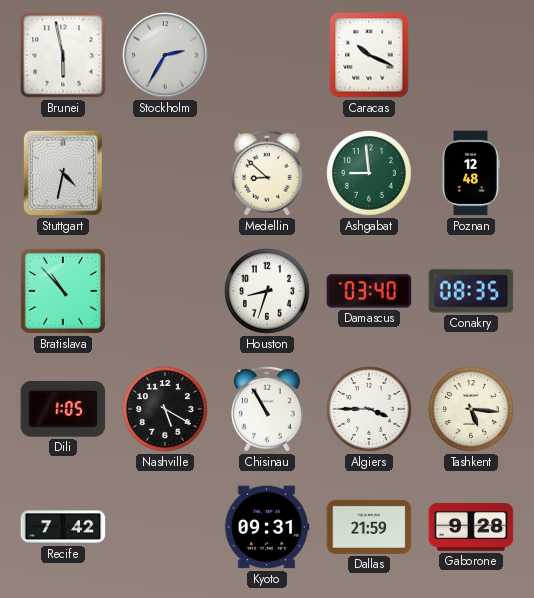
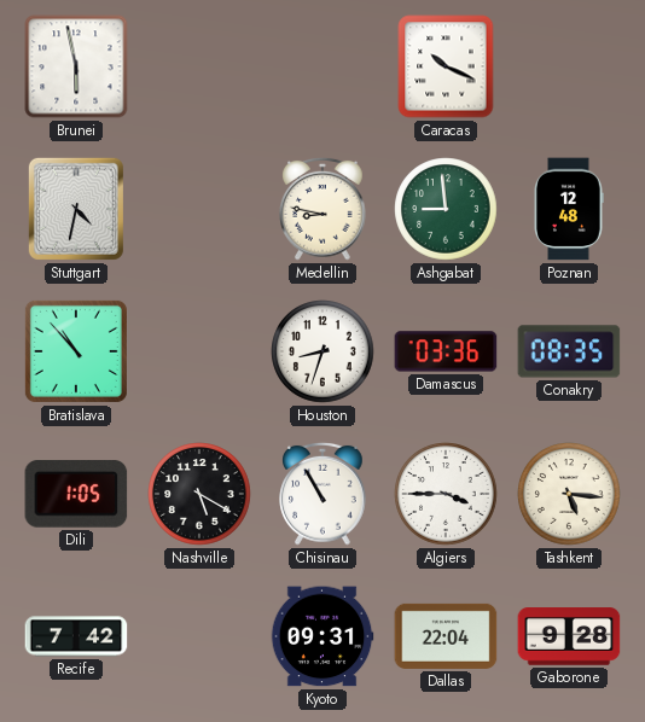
Stockholm: 2:35 -> none (165, 55)
Medellin: 8:52 -> 8:47 (322, 209)
Damascus: 03:40 -> 03:36 (446, 351)
Dallas: 21:59 -> 22:04 (446, 636)
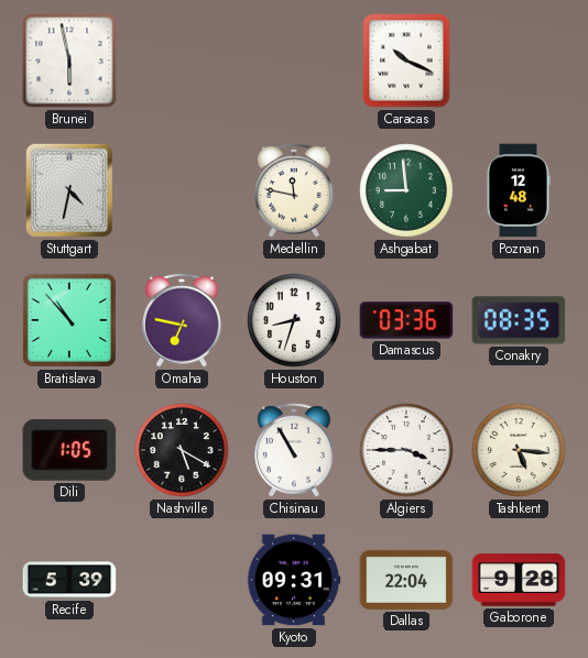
Medellin: 8:47 -> 11:47 (294, 190)
Omaha: none -> 6:47 (182, 320)
Recife: 7:42 -> 5:39 (69, 580)
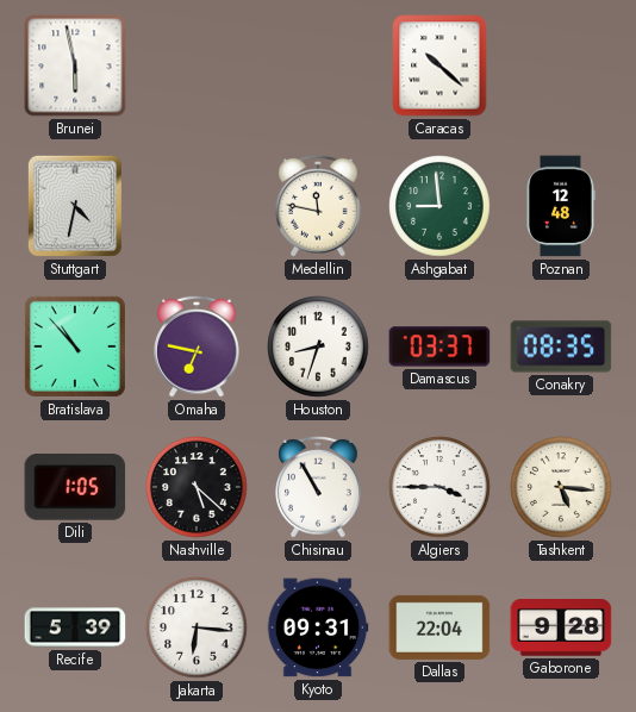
Caracas: 10:19 -> 10:22 (439, 65)
Damascus: 03:36 -> 03:37 (439, 346)
Nashville: 5:20 -> 5:22 (197, 487)
Jakarta: none -> 6:16 (197, 627)
